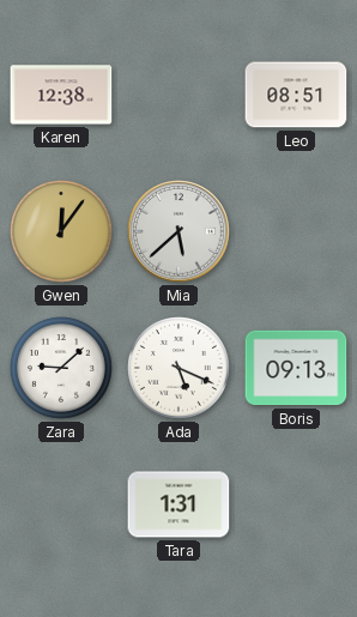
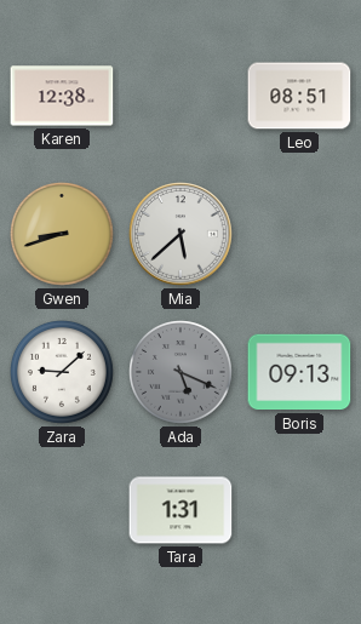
Gwen: 12:06 -> 8:42 (63, 235)
Ada dial: white -> grey (182, 373)
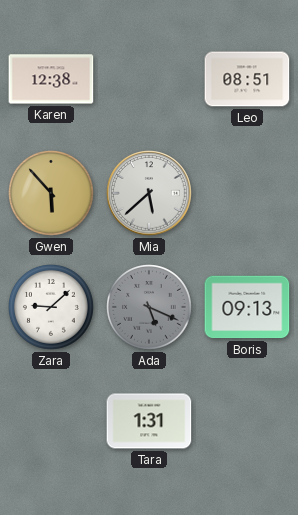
Gwen: 8:42 -> 5:53 (52, 194)
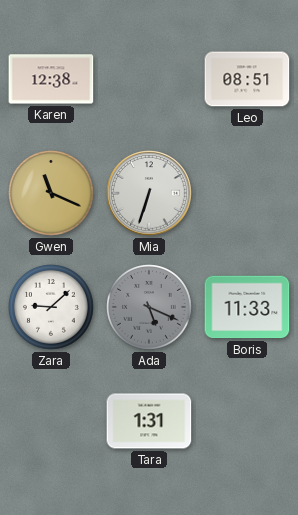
Gwen: 5:53 -> 11:19 (52, 194)
Mia: 5:38 -> 6:33 (149, 193)
Boris: 09:13 -> 11:33 (247, 307)
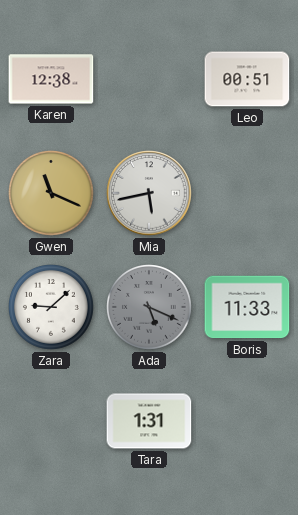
Leo: 08:51 -> 00:51 (247, 79)
Mia: 6:33 -> 5:43 (149, 193)
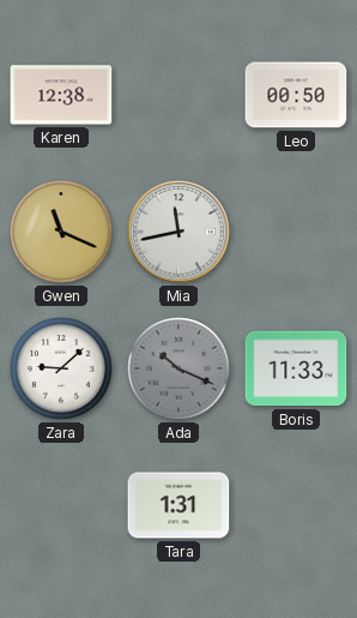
Leo: 00:51 -> 00:50 (296, 95)
Mia: 5:43 -> 11:43 (179, 232)
Ada: 5:19 -> 10:19 (180, 370)
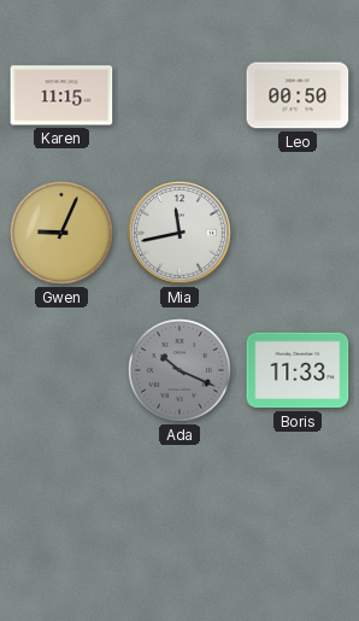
Karen: 12:38 -> 11:15 (61, 95)
Gwen: 11:19 -> 9:04 (63, 234)
Zara: 9:08 -> none (62, 370)
Tara: 1:31 -> none (179, 505)
